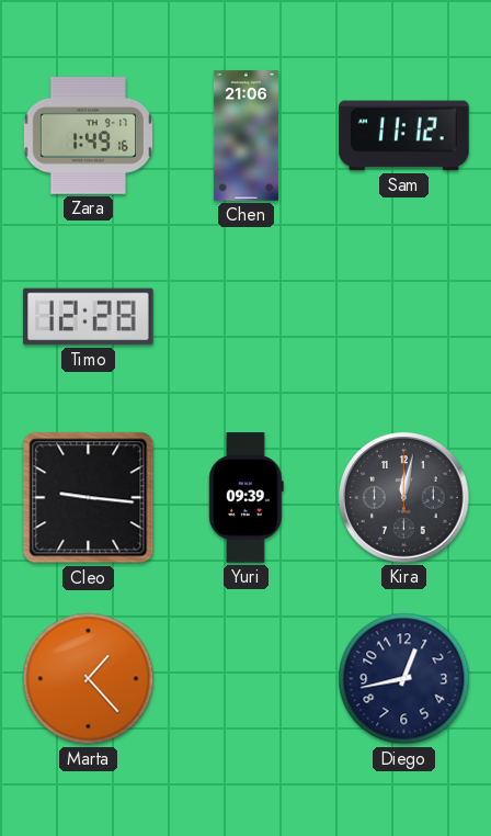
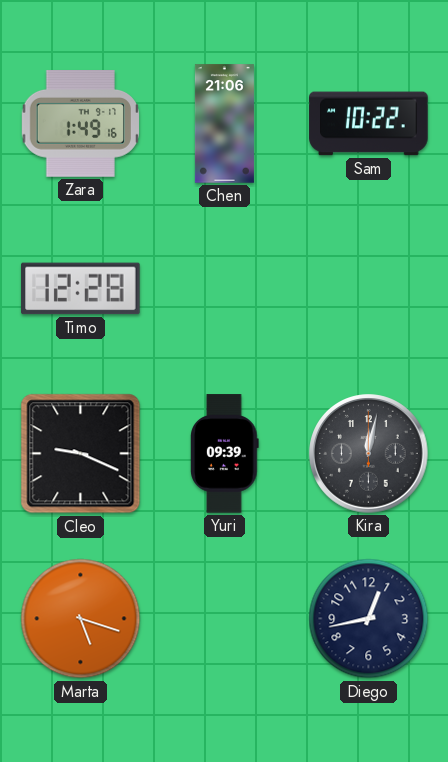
Sam: 11:12 -> 10:22 (369, 124)
Cleo: 9:16 -> 9:19 (81, 454)
Marta: 1:23 -> 5:18 (81, 619)
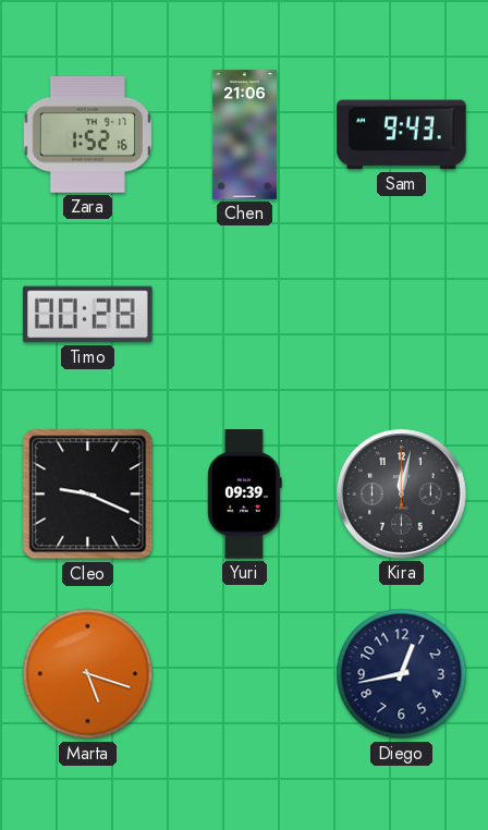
Zara: 1:49 -> 1:52 (87, 135)
Sam: 10:22 -> 9:43 (402, 135)
Timo: 12:28 -> 00:28 (88, 315)
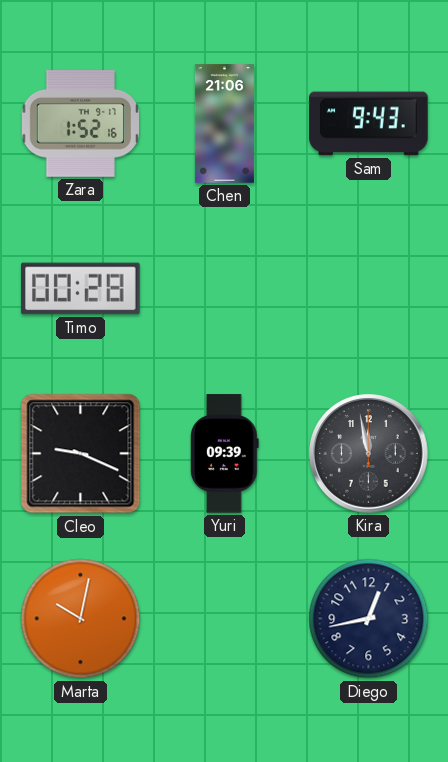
Kira: 12:02 -> 11:58 (369, 454)
Marta: 5:18 -> 10:02 (81, 619)
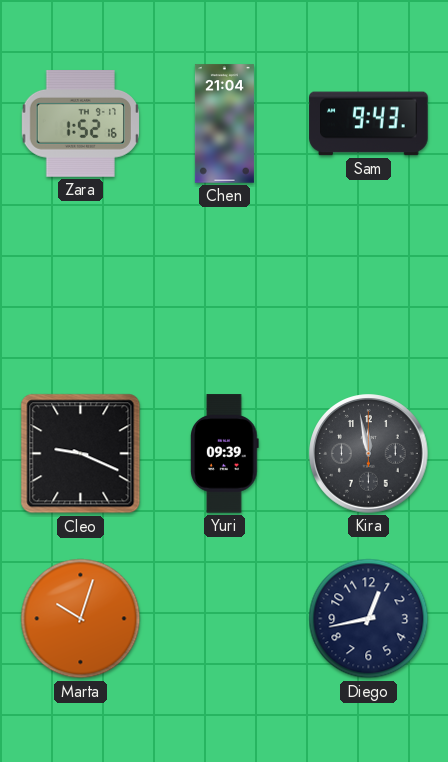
Chen: 21:06 -> 21:04 (224, 124)
Timo: 00:28 -> none (81, 289)
Marta: 10:02 -> 10:03 (81, 619)
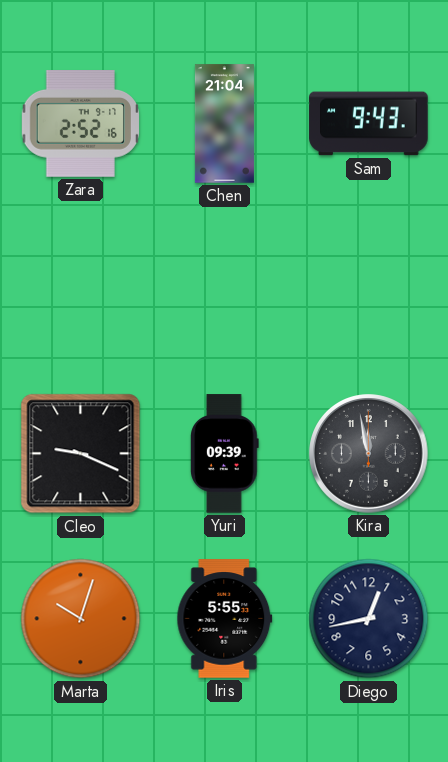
Zara: 1:52 -> 2:52 (80, 124)
Iris: none -> 5:55 (225, 619)
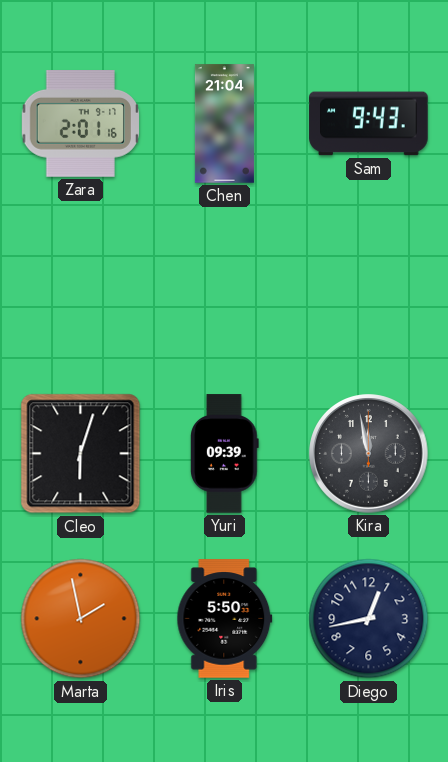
Zara: 2:52 -> 2:01 (80, 124)
Cleo: 9:19 -> 6:03 (81, 454)
Marta: 10:03 -> 1:58 (81, 619)
Iris: 5:55 -> 5:50 (225, 619)
